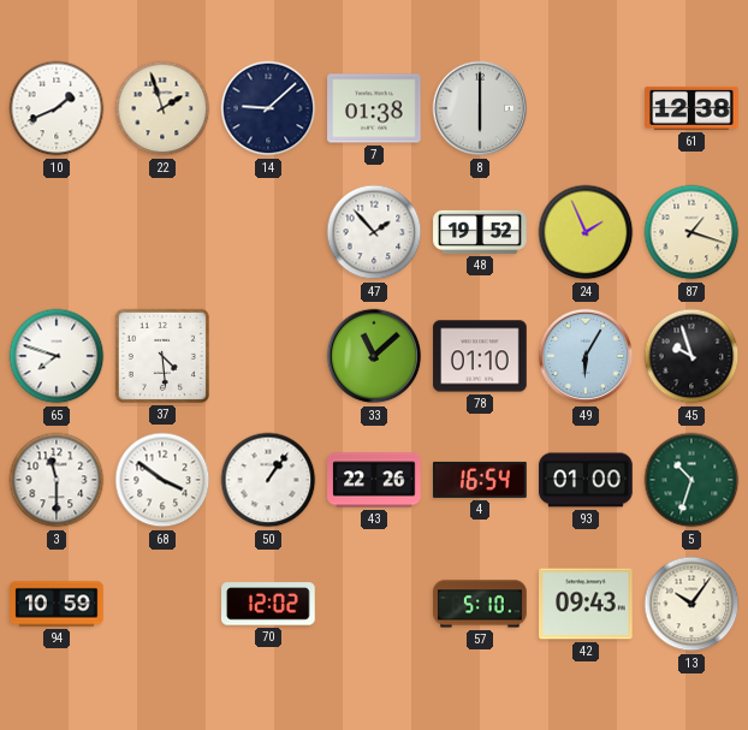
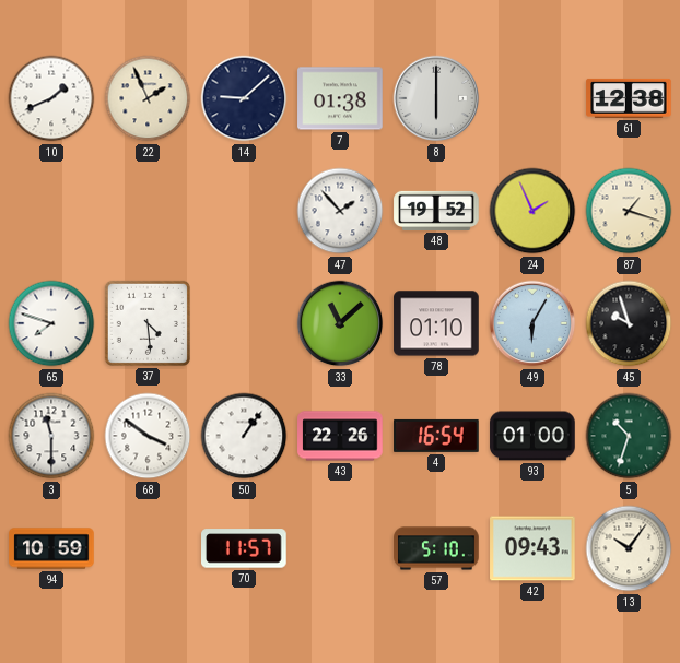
22: 1:57 -> 1:56 (148, 98)
70: 12:02 -> 11:57 (245, 548)
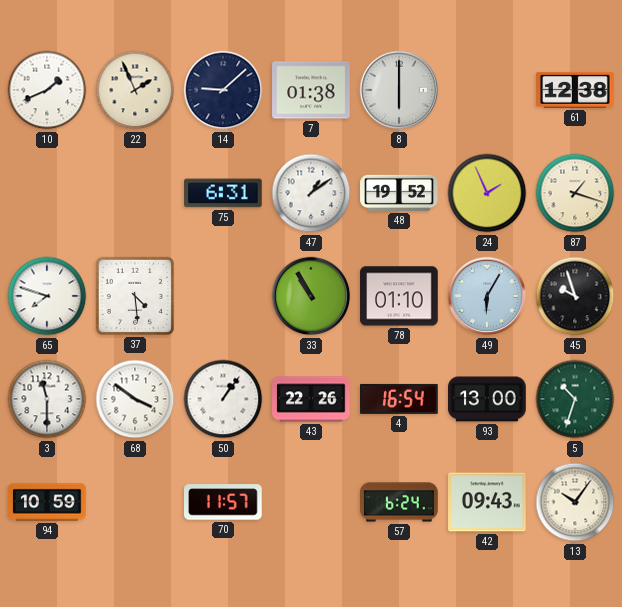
75: none -> 6:31 (223, 193)
47: 1:53 -> 1:09 (311, 193)
33: 11:08 -> 10:55 (311, 296)
93: 01:00 -> 13:00 (487, 399)
57: 5:10 -> 6:24 (399, 502)
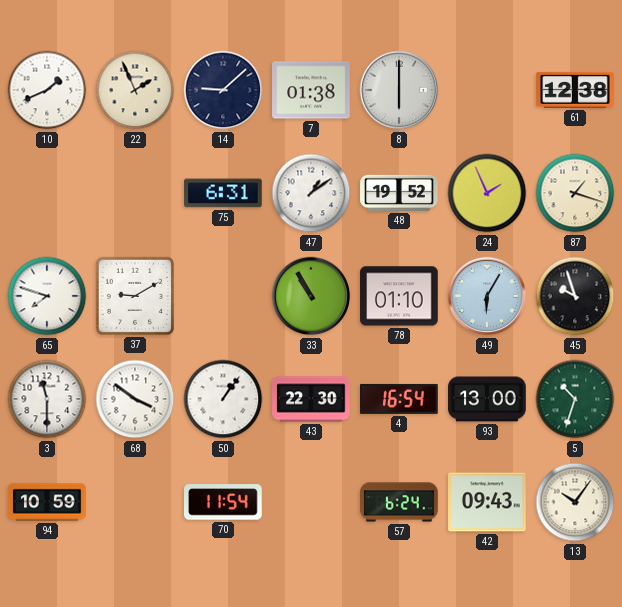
37: 4:29 -> 9:10 (135, 296)
43: 22:26 -> 22:30 (311, 399)
70: 11:57 -> 11:54 (224, 502)
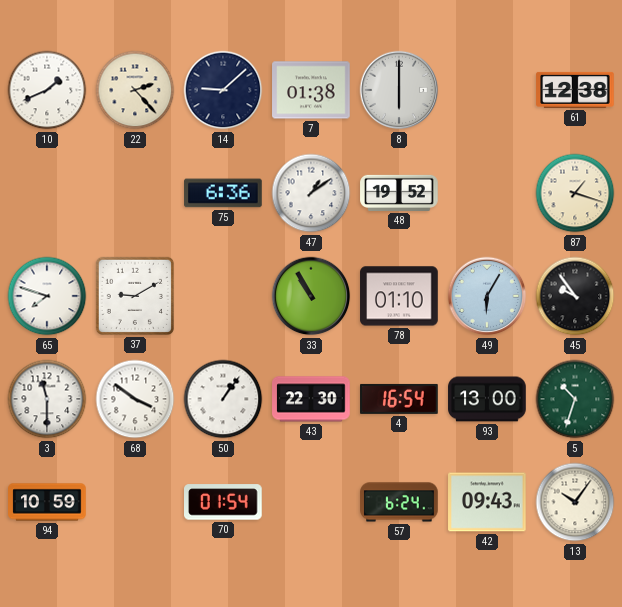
22: 1:56 -> 2:23 (135, 90)
75: 6:31 -> 6:36 (223, 193)
24: 1:56 -> none (487, 193)
45: 9:57 -> 9:54 (575, 296)
70: 11:54 -> 01:54 (224, 502)
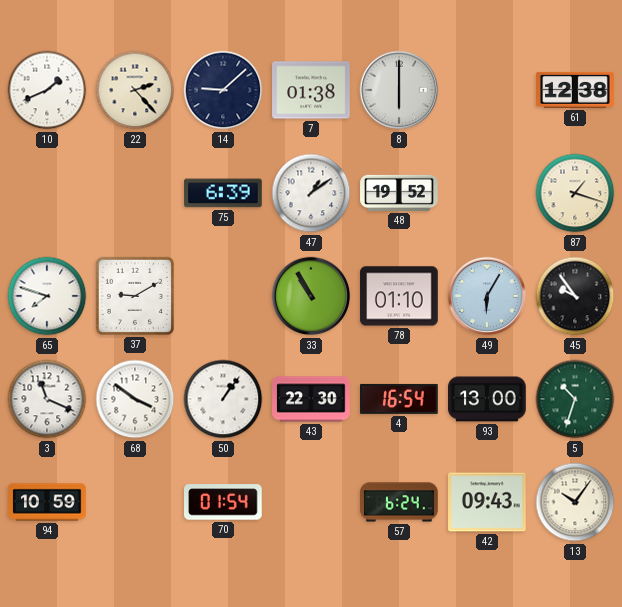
75: 6:36 -> 6:39 (223, 193)
3: 11:30 -> 11:19 (47, 399)
